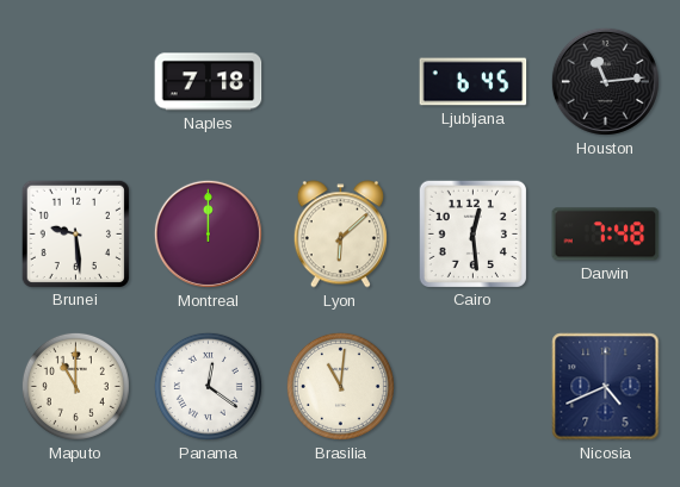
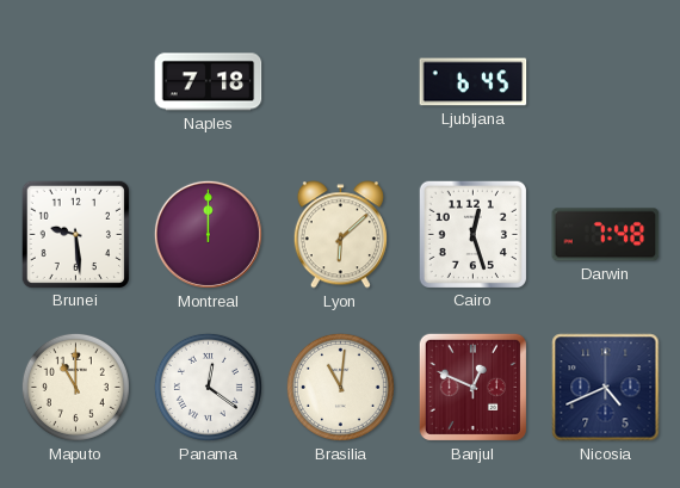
Houston: 11:14 -> none (605, 81)
Cairo: 12:29 -> 12:27 (472, 234)
Banjul: none -> 12:49 (472, 387)
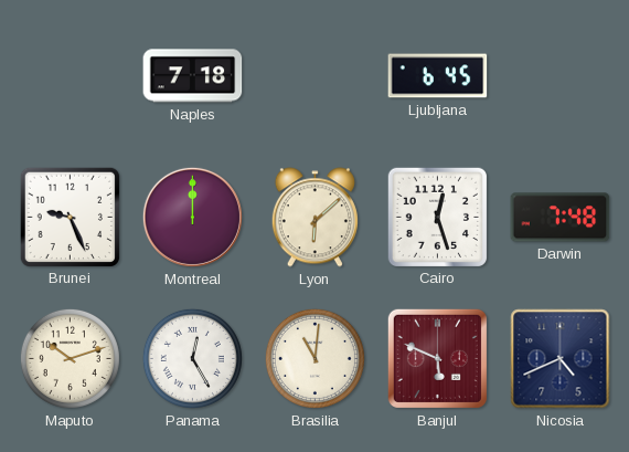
Brunei: 9:29 -> 9:26 (70, 217)
Maputo: 11:00 -> 10:12 (70, 358)
Panama: 12:21 -> 12:25 (192, 358)
Banjul: 12:49 -> 5:49 (437, 358)
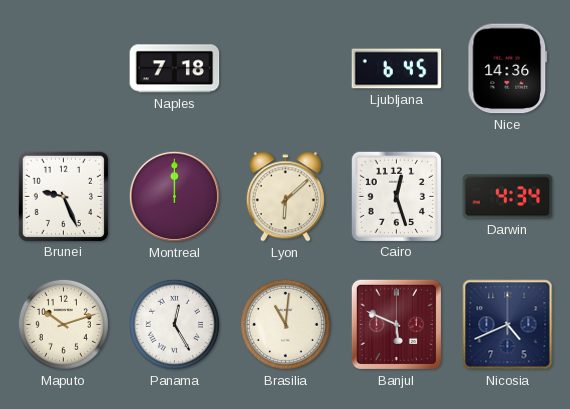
Nice: none -> 14:36 (508, 69)
Darwin: 7:48 -> 4:34 (508, 197)
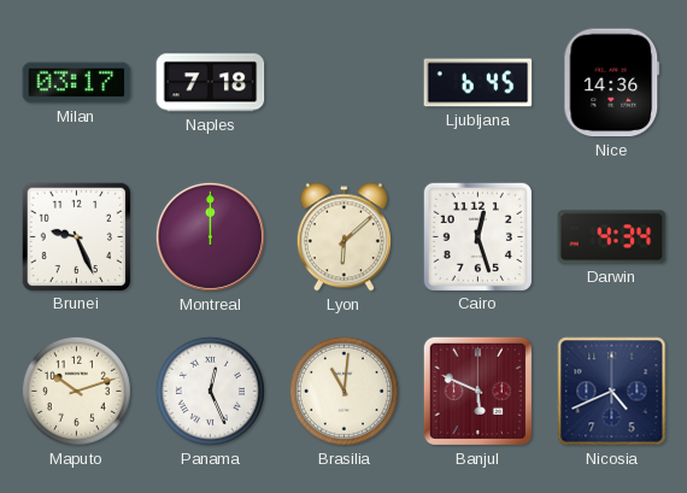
Milan: none -> 03:17 (77, 83)
Panama: 12:25 -> 12:26 (210, 391)
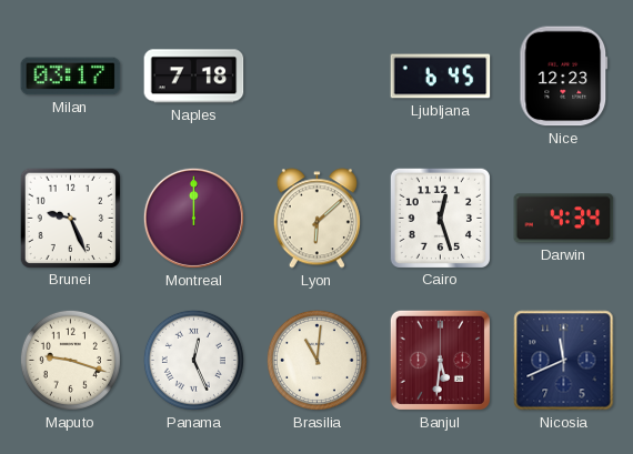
Nice: 14:36 -> 12:23 (564, 77)
Maputo: 10:12 -> 9:18 (70, 360)
Banjul: 5:49 -> 5:31 (440, 360)
Nicosia: 4:41 -> 11:41 (564, 361)
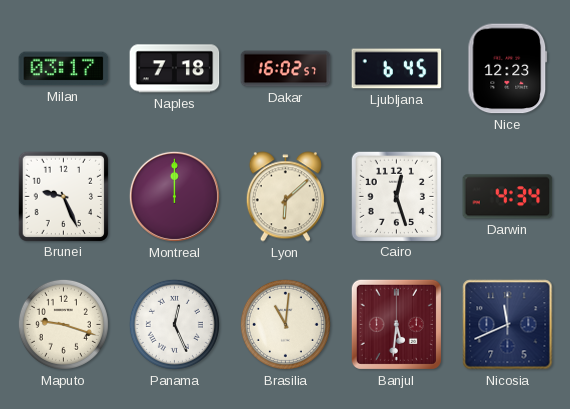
Dakar: none -> 16:02 (286, 69)
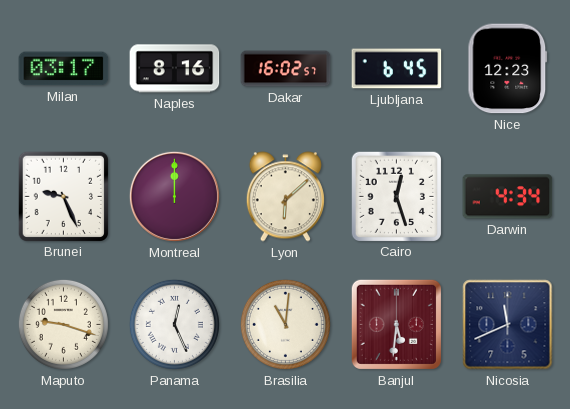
Naples: 7:18 -> 8:16 (175, 69)
